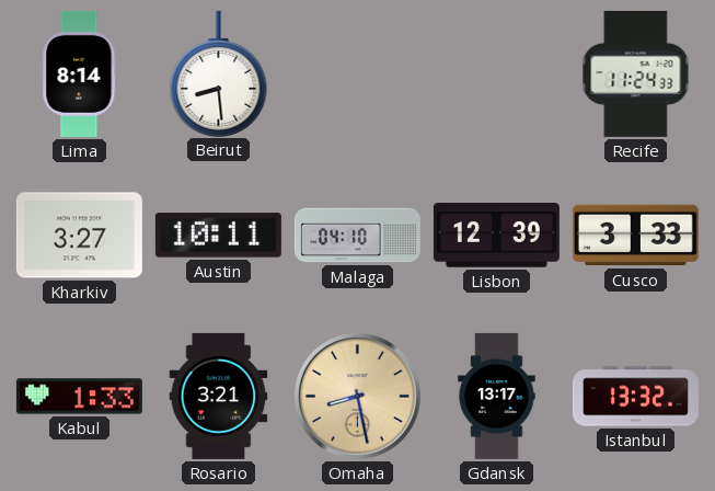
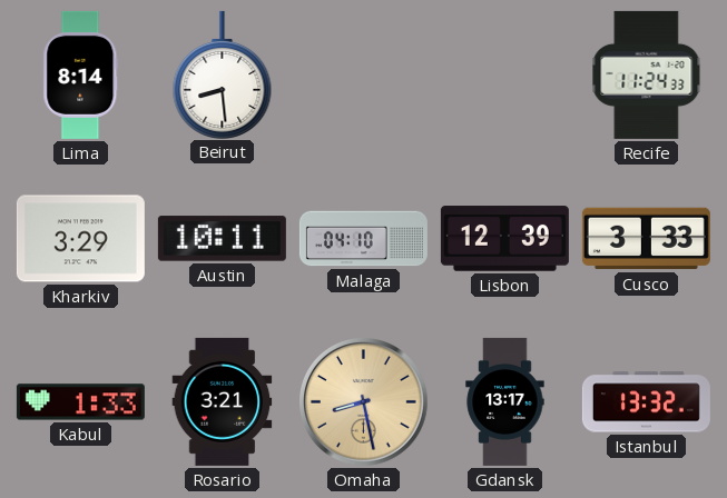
Kharkiv: 3:27 -> 3:29 (80, 239)
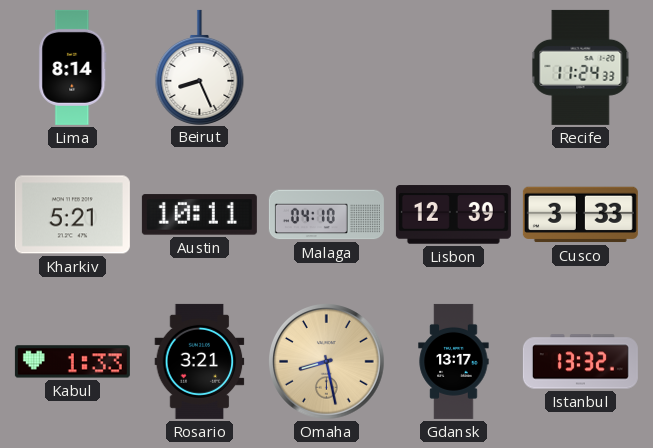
Beirut: 8:29 -> 8:26 (200, 67)
Kharkiv: 3:29 -> 5:21 (72, 215)
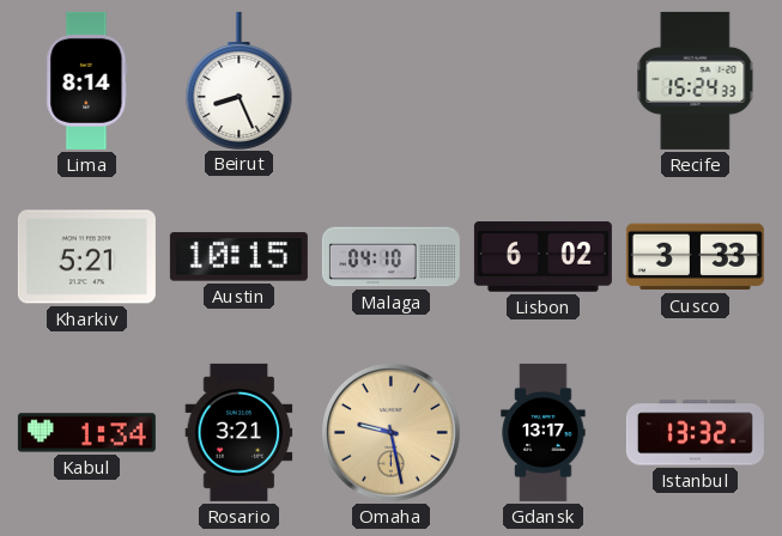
Recife: 11:24 -> 15:24 (696, 80)
Austin: 10:11 -> 10:15 (238, 257)
Lisbon: 12:39 -> 6:02 (542, 257)
Kabul: 1:33 -> 1:34 (86, 433)
Omaha: 8:28 -> 9:28 (392, 433)
